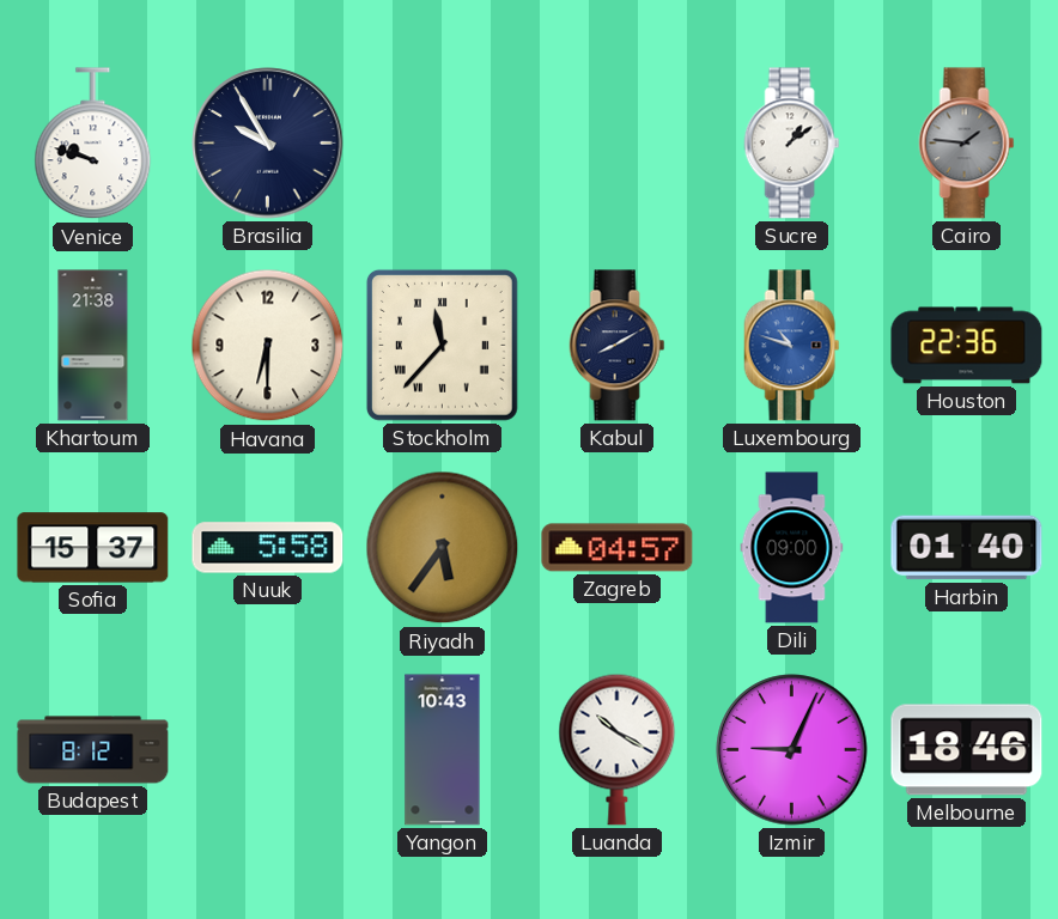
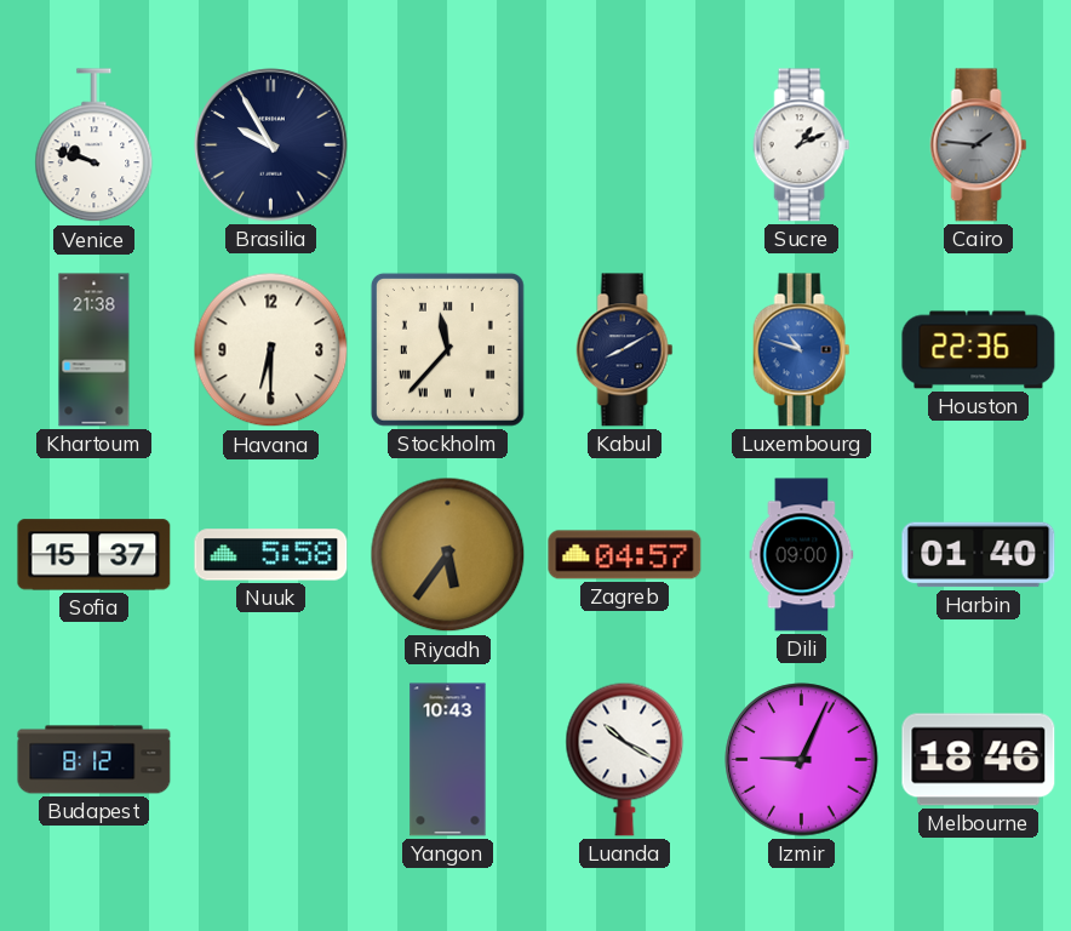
Sucre: 1:09 -> 1:11 (802, 145)
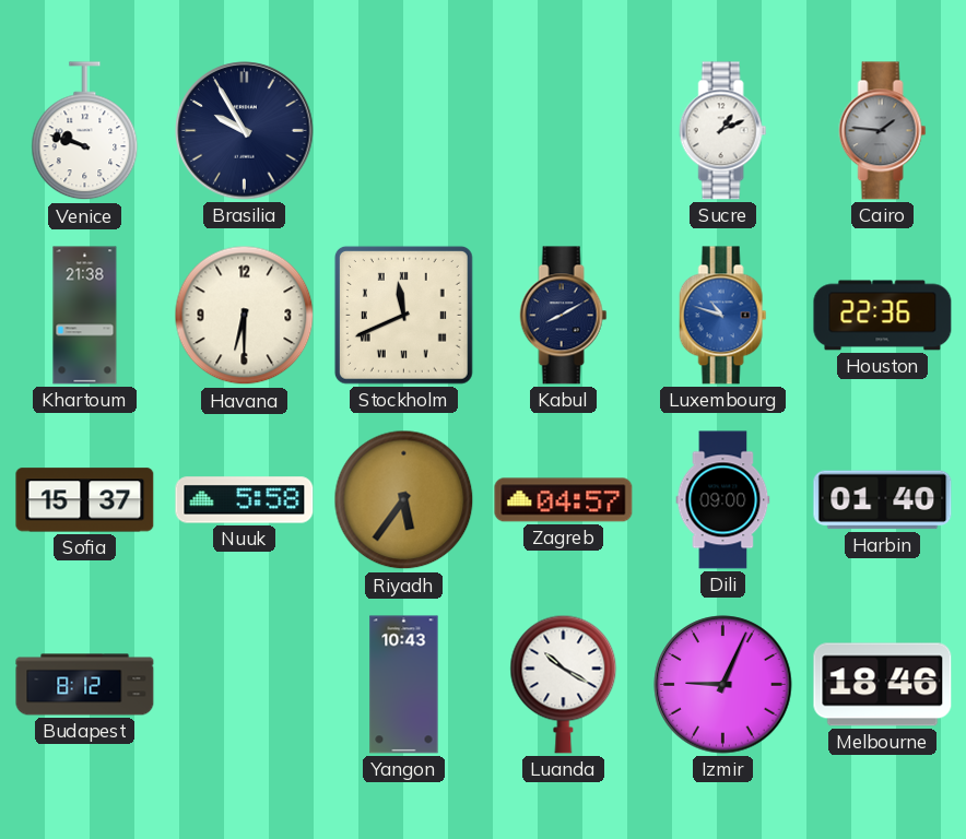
Stockholm: 11:37 -> 11:41 (403, 315)
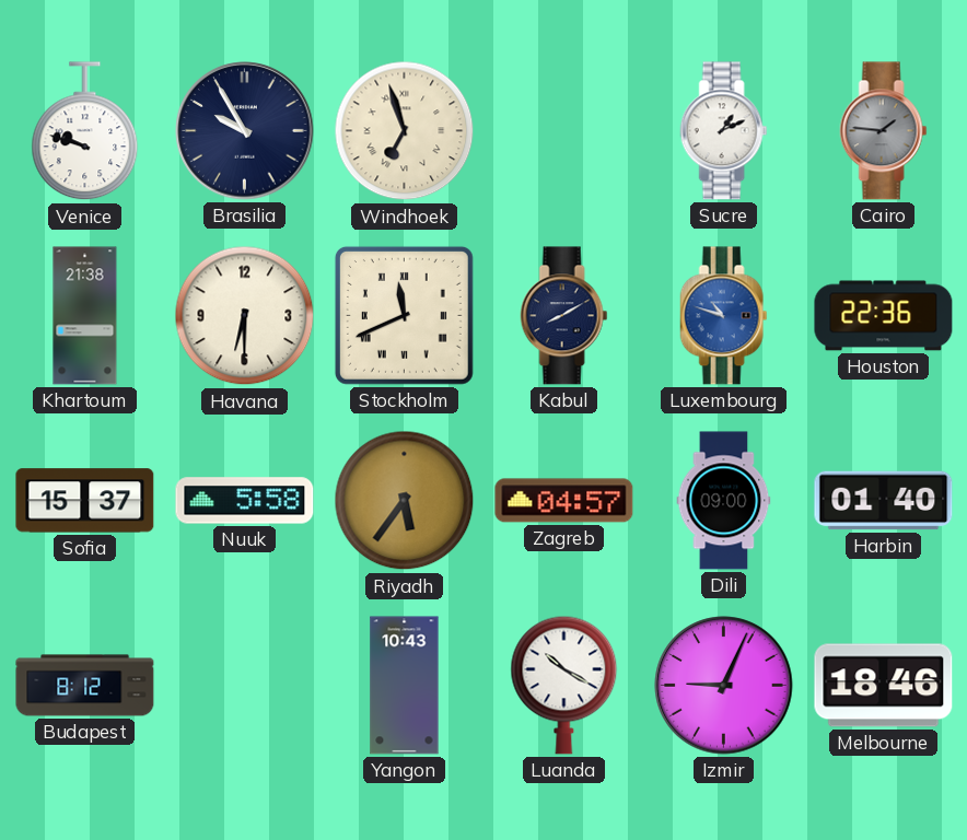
Windhoek: none -> 6:57 (405, 131)
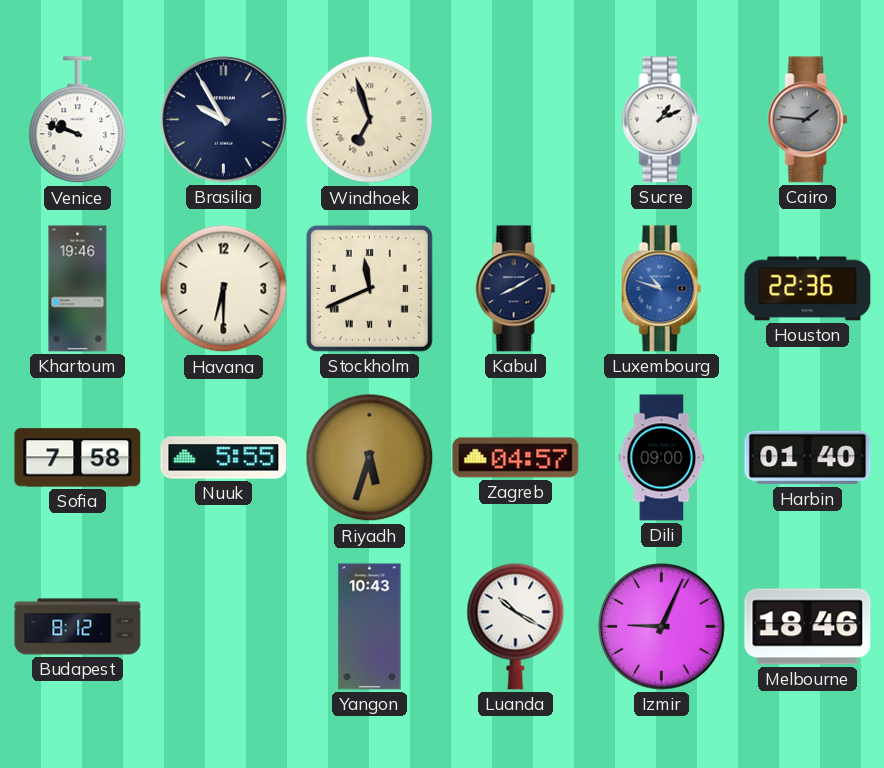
Khartoum: 21:38 -> 19:46 (78, 289)
Sofia: 15:37 -> 7:58 (78, 458)
Nuuk: 5:58 -> 5:55 (224, 458)
Riyadh: 5:36 -> 5:33 (370, 458)
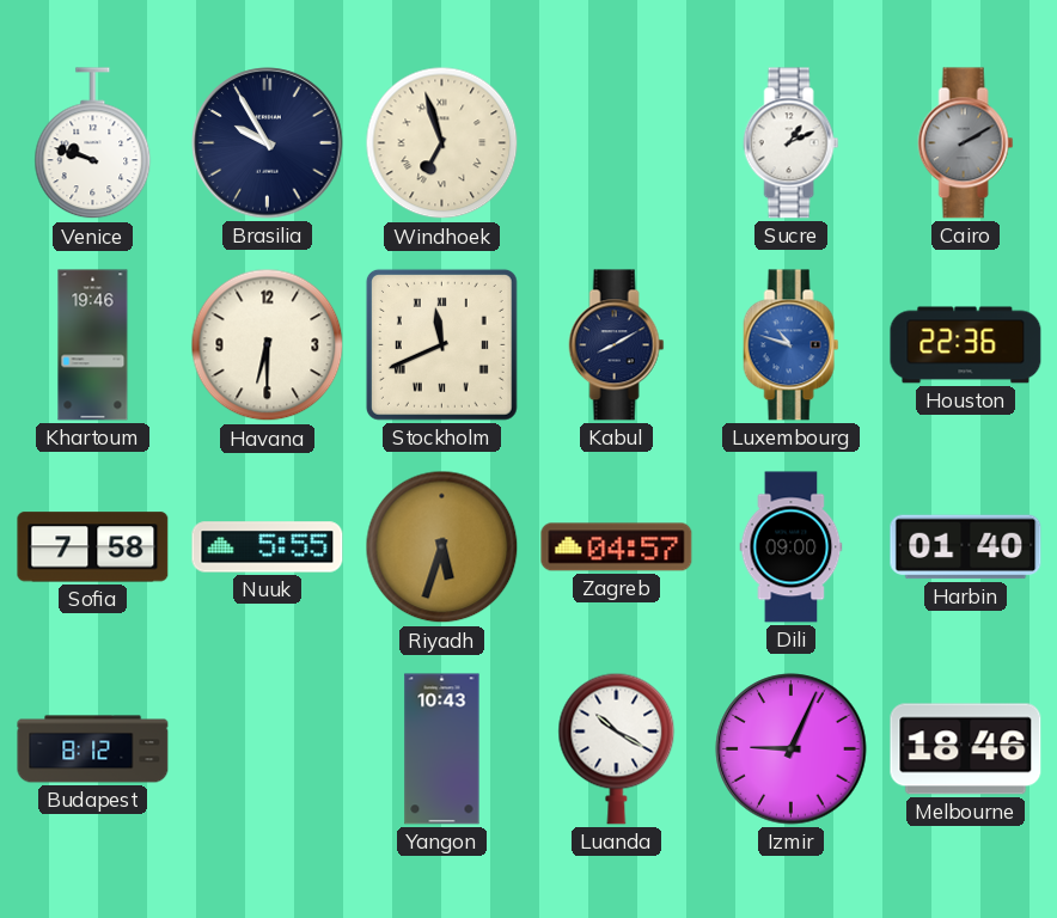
Cairo: 1:46 -> 2:10 (966, 143)
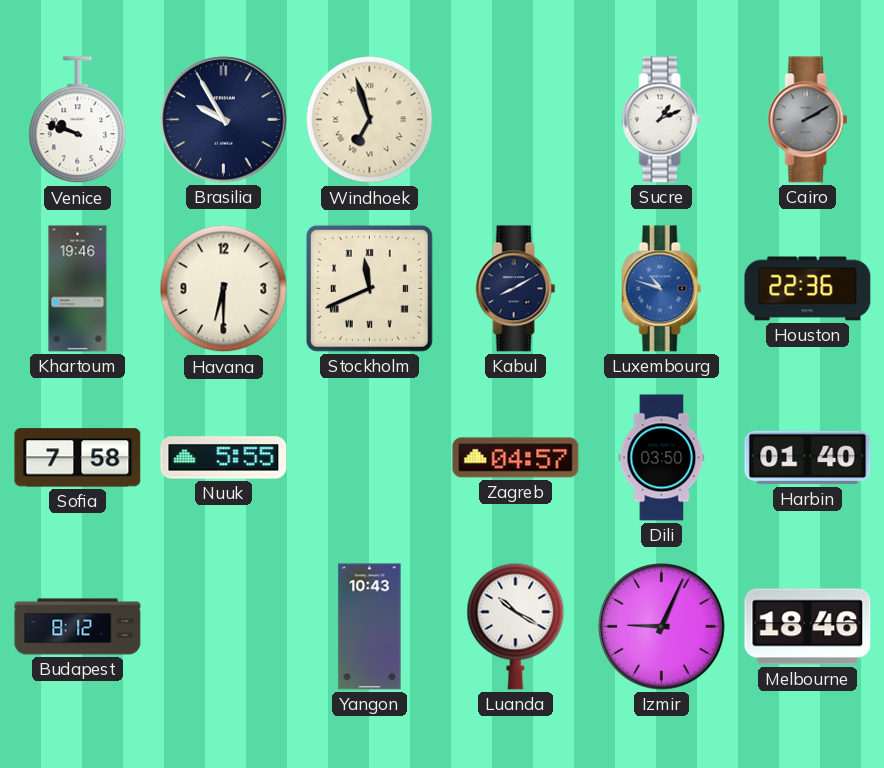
Riyadh: 5:33 -> none (442, 547)
Dili: 09:00 -> 03:50 (662, 458)
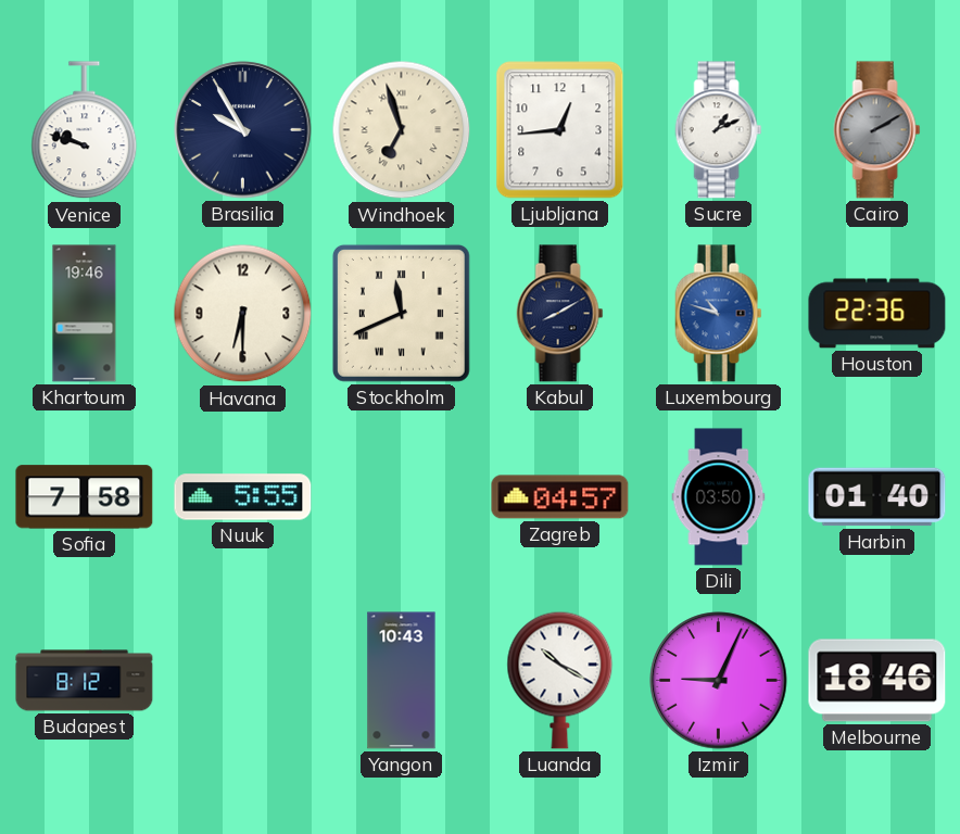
Ljubljana: none -> 12:44 (560, 130)
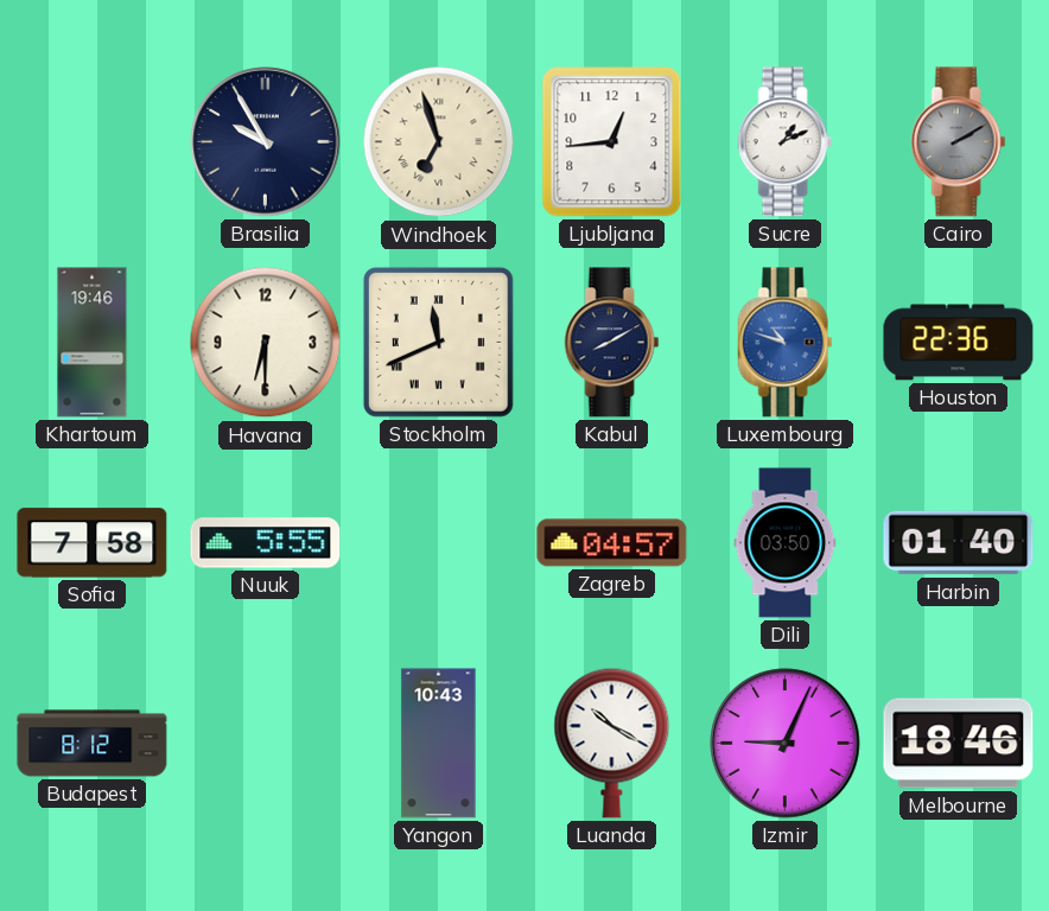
Venice: 9:48 -> none (85, 130)
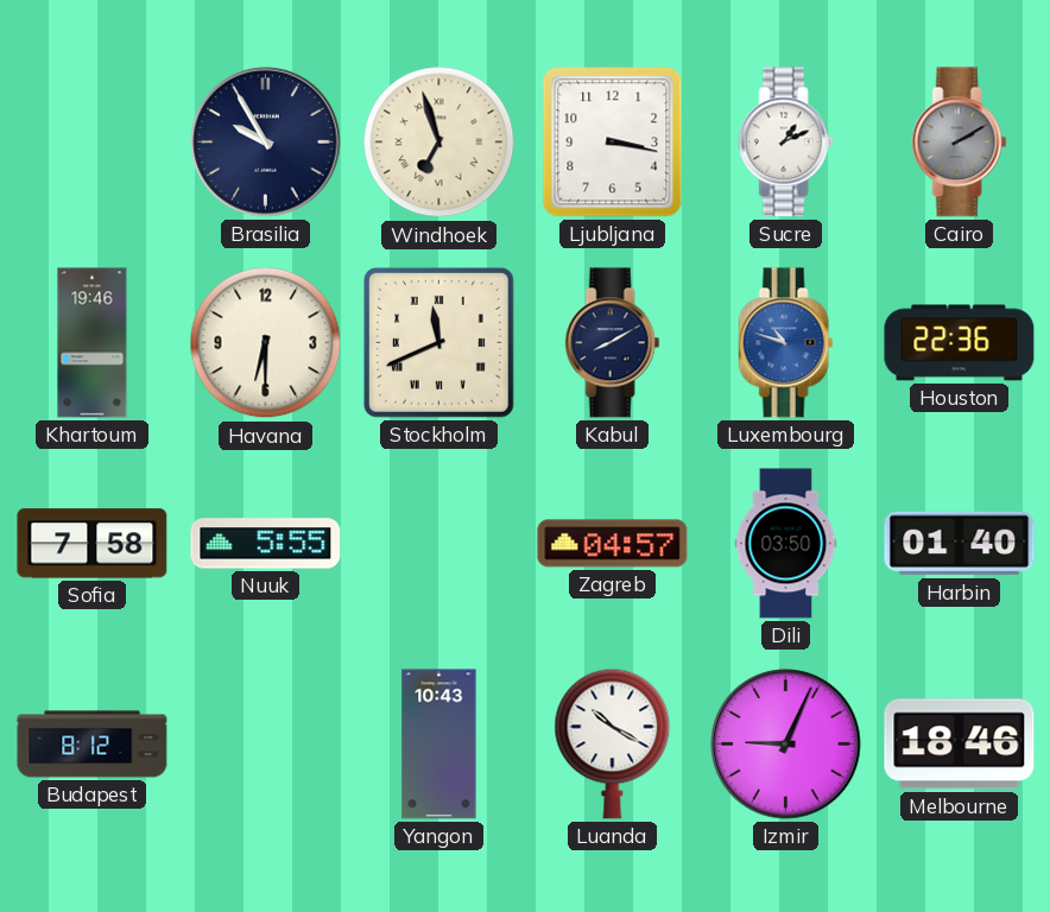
Ljubljana: 12:44 -> 3:17 (613, 142)
